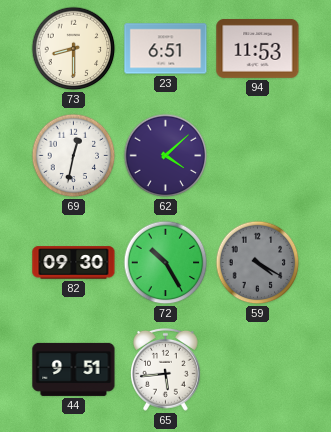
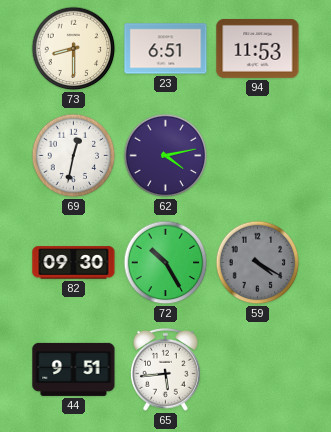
62: 4:08 -> 4:13 (166, 156)
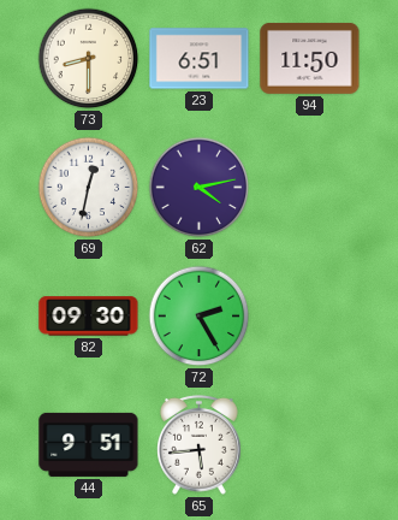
94: 11:53 -> 11:50 (310, 58)
72: 10:25 -> 2:25 (200, 317)
59: 4:20 -> none (258, 263)
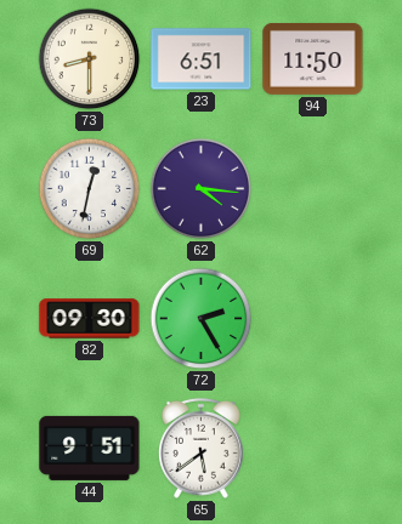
62: 4:13 -> 4:16 (202, 189)
65: 5:44 -> 5:39 (202, 448)
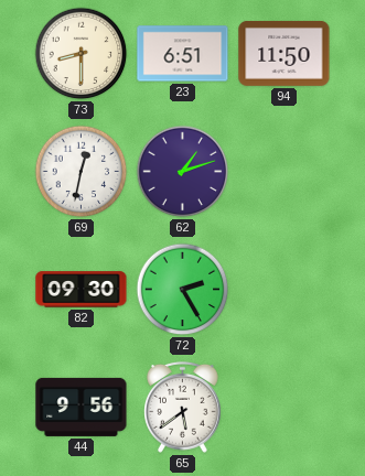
62: 4:16 -> 1:12 (183, 172)
44: 9:51 -> 9:56 (82, 407)
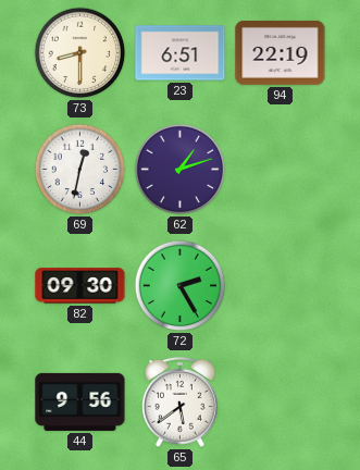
94: 11:50 -> 22:19 (281, 52)
